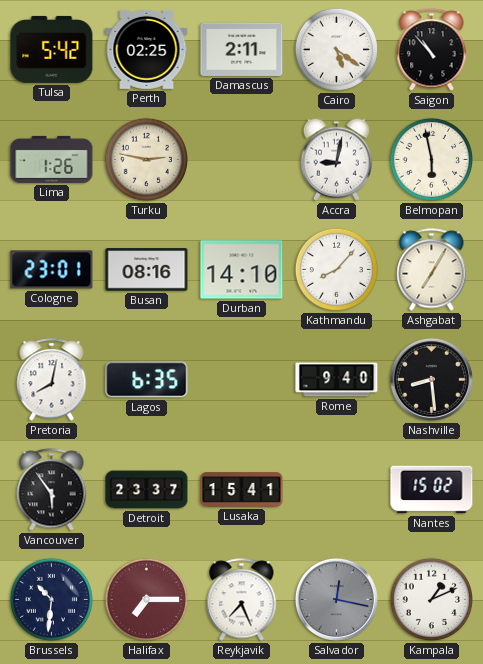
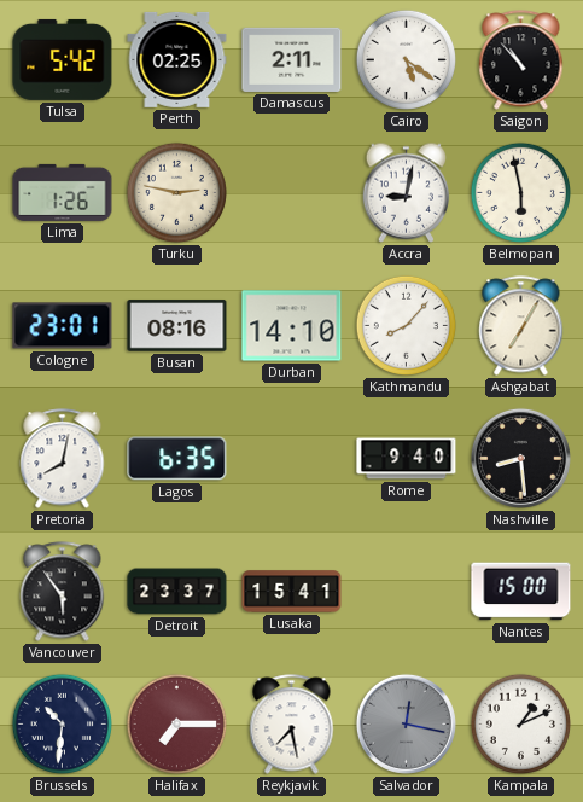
Nantes: 15:02 -> 15:00 (521, 592)
Reykjavik: 7:26 -> 7:28 (292, 725)
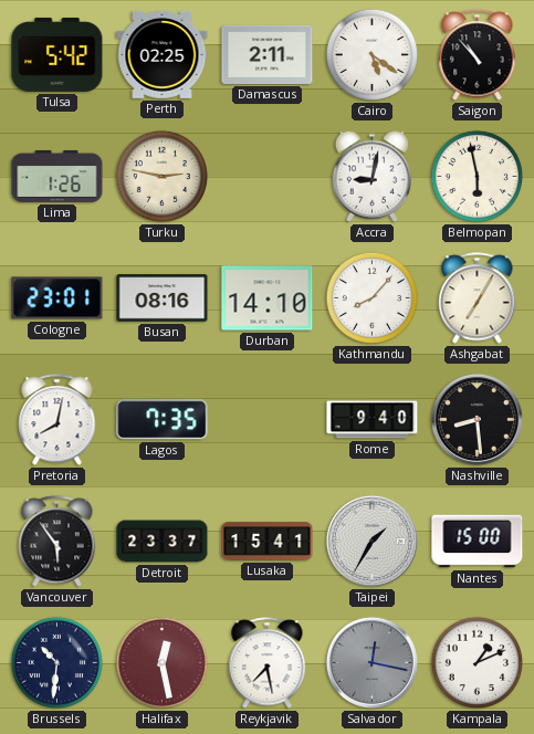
Lagos: 6:35 -> 7:35 (163, 420)
Taipei: none -> 1:35 (371, 541)
Halifax: 7:15 -> 12:28 (161, 662)
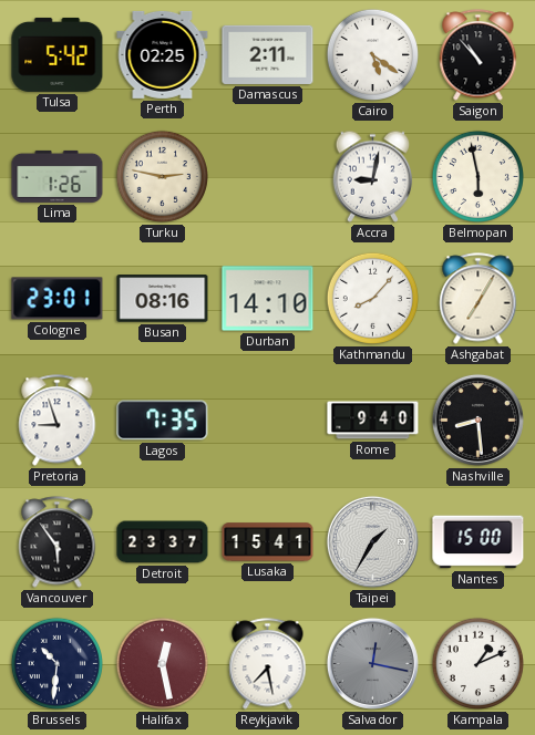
Pretoria: 8:02 -> 8:57 (58, 421)
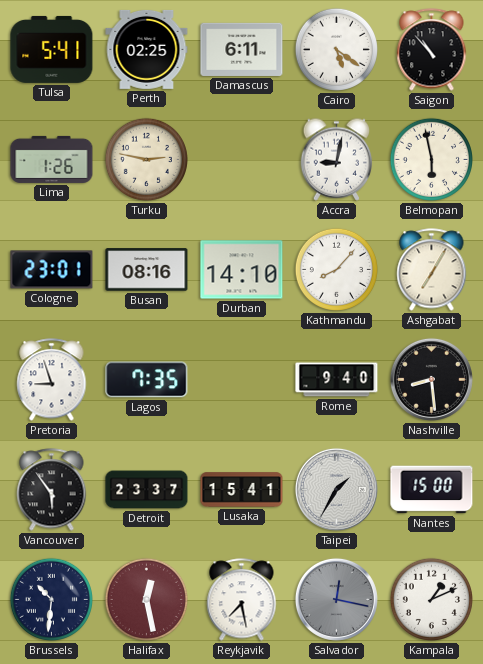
Tulsa: 5:42 -> 5:41 (52, 49)
Damascus: 2:11 -> 6:11 (242, 49)
